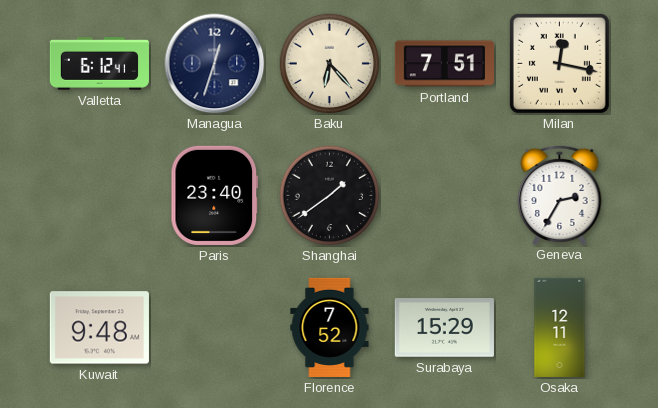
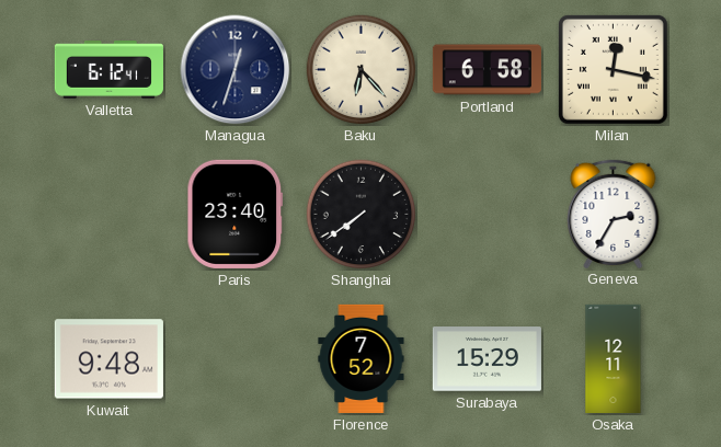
Portland: 7:51 -> 6:58 (487, 70)
Shanghai: 1:39 -> 7:39 (362, 215)
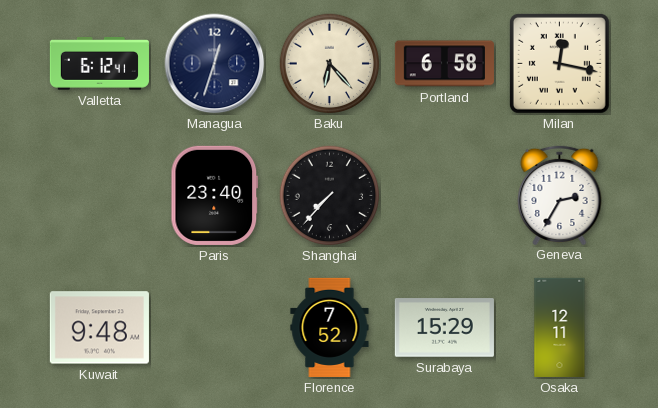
Shanghai: 7:39 -> 7:37 (330, 196)
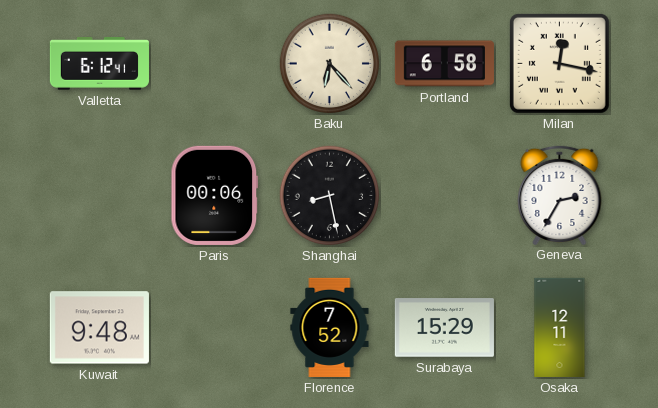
Managua: 12:33 -> none (215, 64)
Paris: 23:40 -> 00:06 (215, 195)
Shanghai: 7:37 -> 8:28 (330, 196)
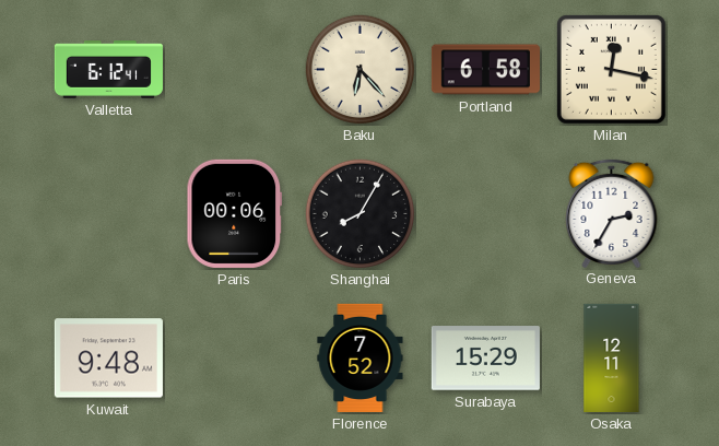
Shanghai: 8:28 -> 8:05 (361, 214)
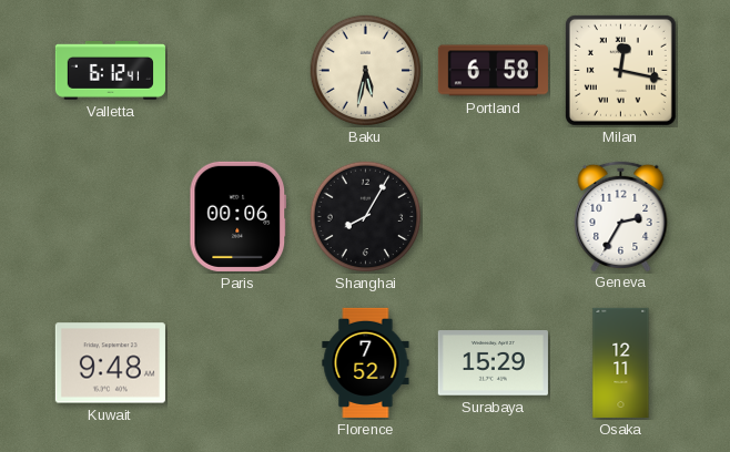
Baku: 6:23 -> 5:32 (366, 71)
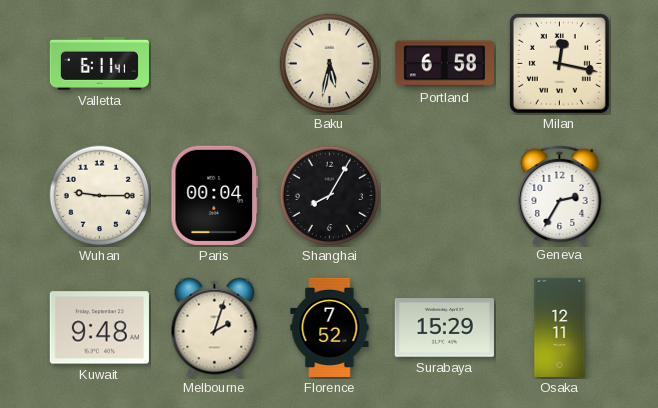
Valletta: 6:12 -> 6:11 (99, 64)
Wuhan: none -> 9:15 (100, 196)
Paris: 00:06 -> 00:04 (215, 195)
Melbourne: none -> 2:03 (215, 328)
